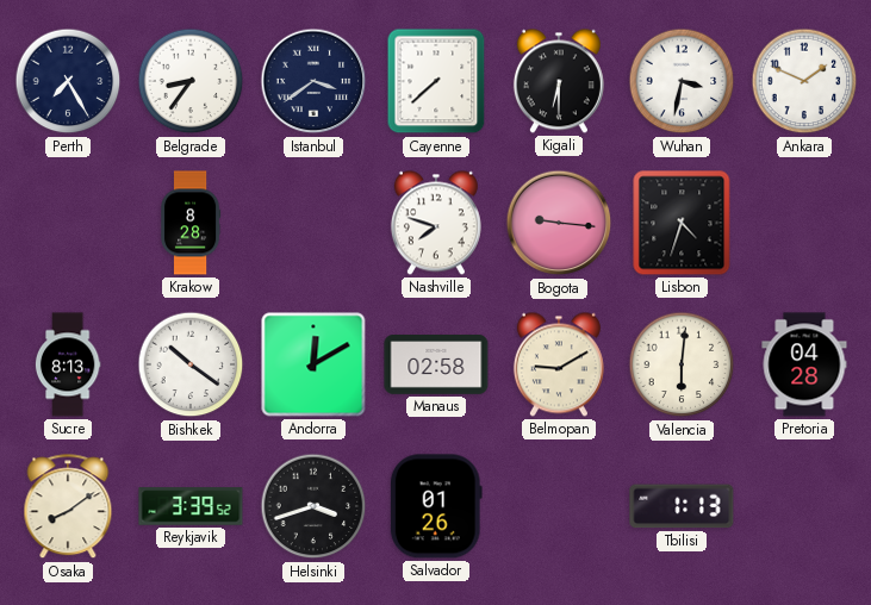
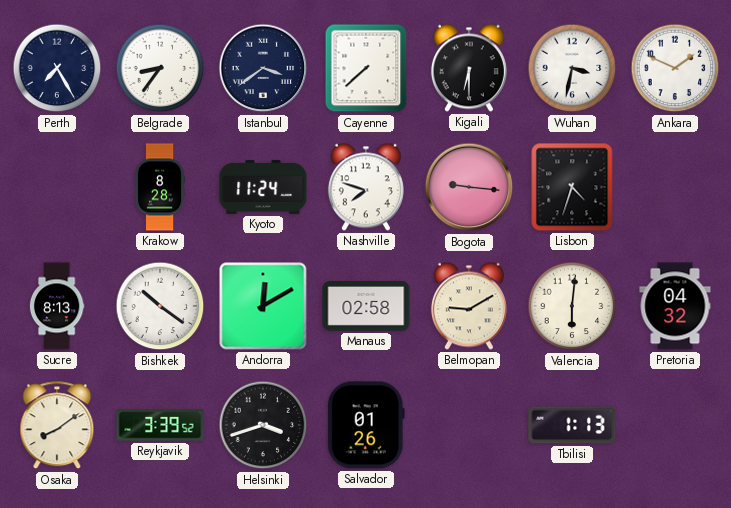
Kyoto: none -> 11:24 (263, 187)
Pretoria: 04:28 -> 04:32 (675, 306)
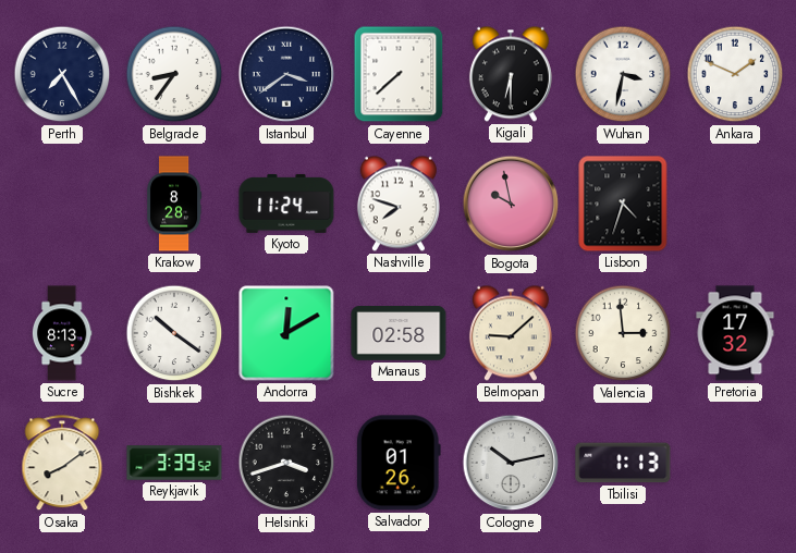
Bogota: 9:16 -> 9:58 (511, 204)
Belmopan: 9:10 -> 9:08 (511, 333)
Valencia: 6:01 -> 2:59 (623, 333)
Pretoria: 04:32 -> 17:32 (735, 333)
Cologne: none -> 10:13 (511, 463)
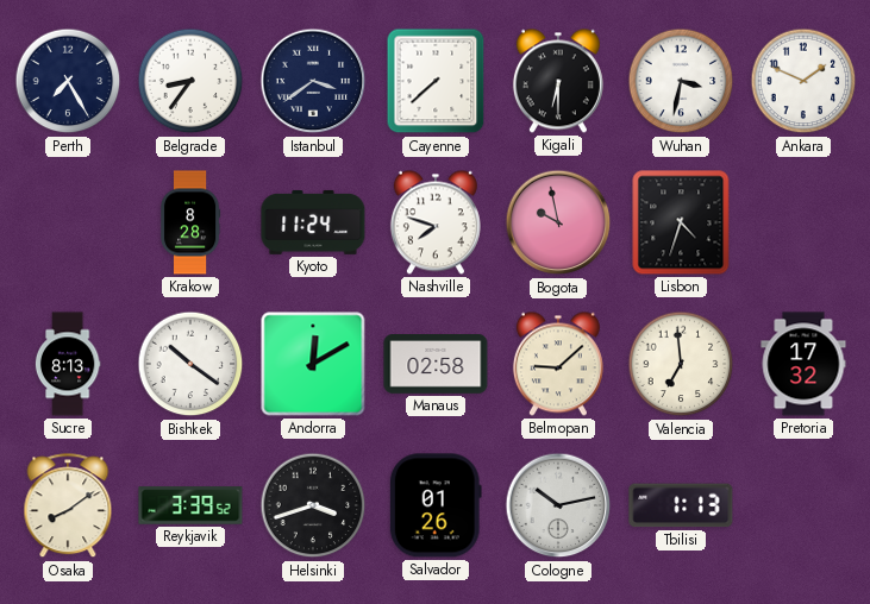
Valencia: 2:59 -> 6:59 (681, 364)
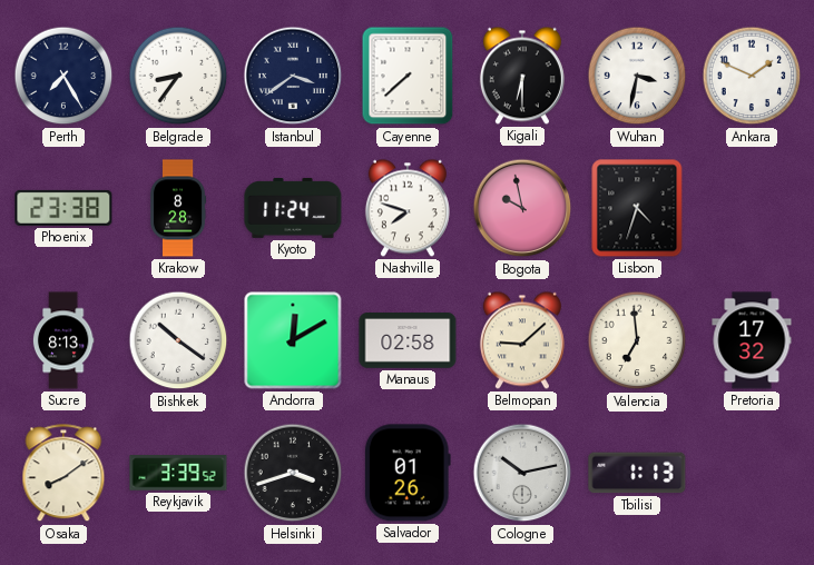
Phoenix: none -> 23:38 (63, 208)
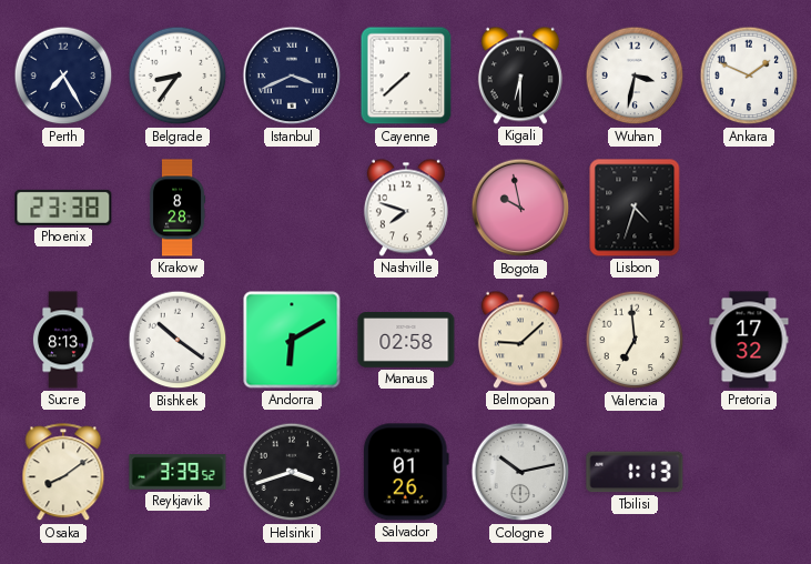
Istanbul: 3:39 -> 3:41 (292, 75)
Kyoto: 11:24 -> none (293, 208)
Andorra: 12:10 -> 6:10 (292, 340)
